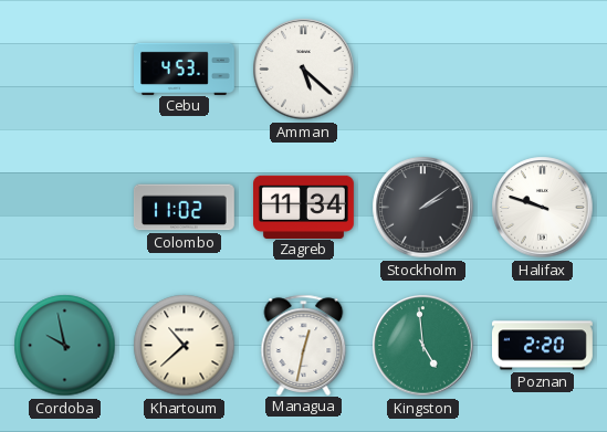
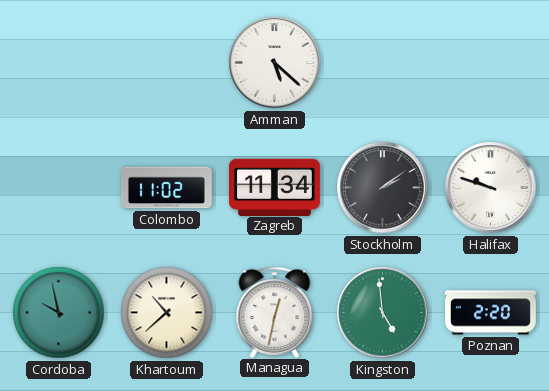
Cebu: 4:53 -> none (185, 69)
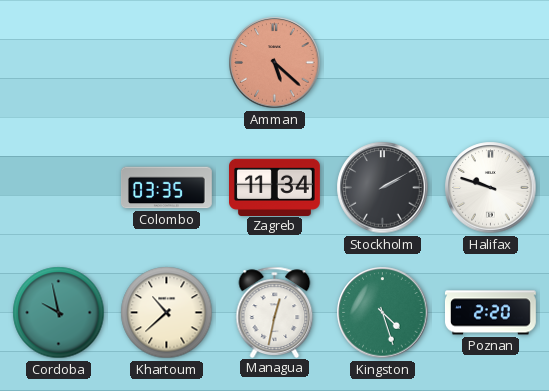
Amman dial: white -> salmon (275, 63)
Colombo: 11:02 -> 03:35 (167, 188)
Stockholm: 2:09 -> 2:10 (383, 188)
Kingston: 4:59 -> 4:27 (383, 313)
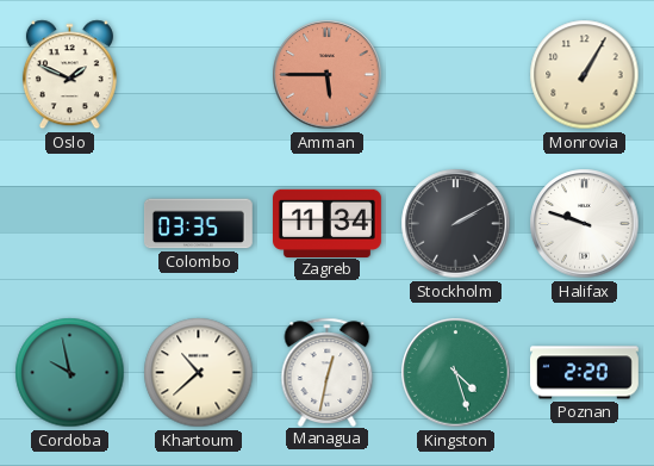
Oslo: none -> 1:49 (69, 75)
Amman: 5:22 -> 5:45 (328, 75)
Monrovia: none -> 1:05 (585, 75)
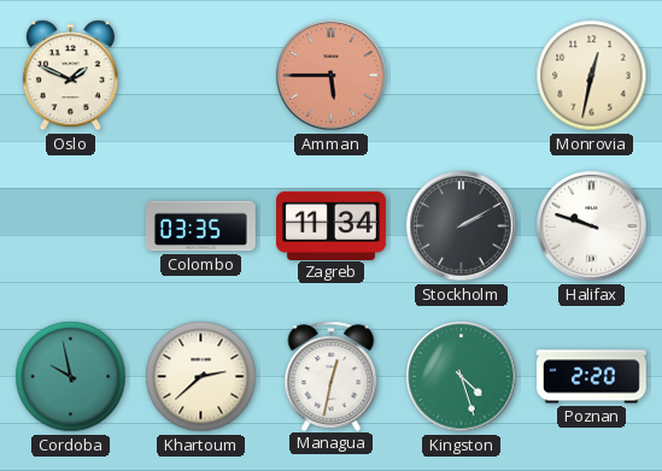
Monrovia: 1:05 -> 12:32 (592, 76)
Khartoum: 10:38 -> 2:38 (201, 377)
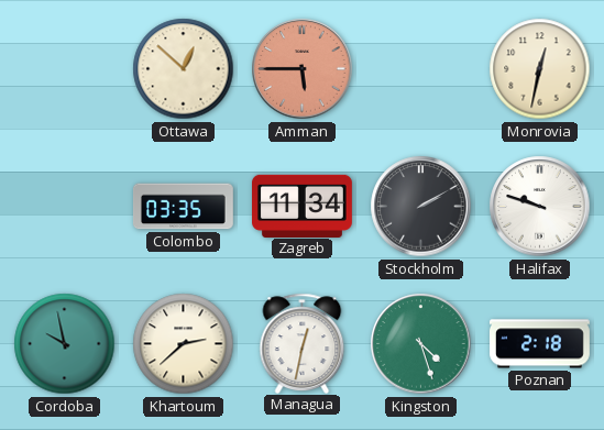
Oslo: 1:49 -> none (70, 76)
Ottawa: none -> 12:52 (184, 69)
Poznan: 2:20 -> 2:18 (540, 344)
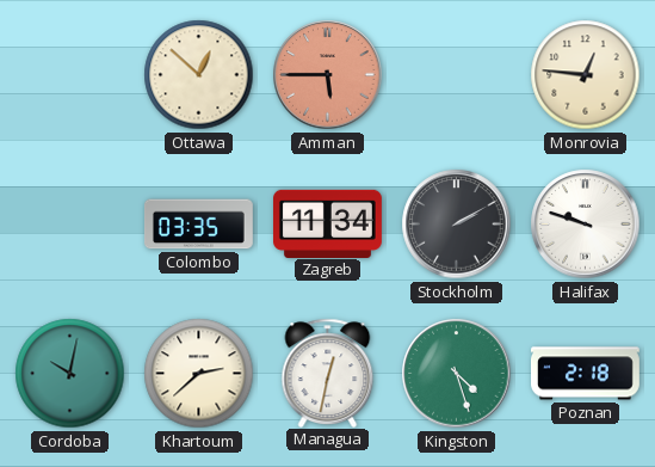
Monrovia: 12:32 -> 12:46 (586, 75)
Cordoba: 9:58 -> 10:02 (70, 374)
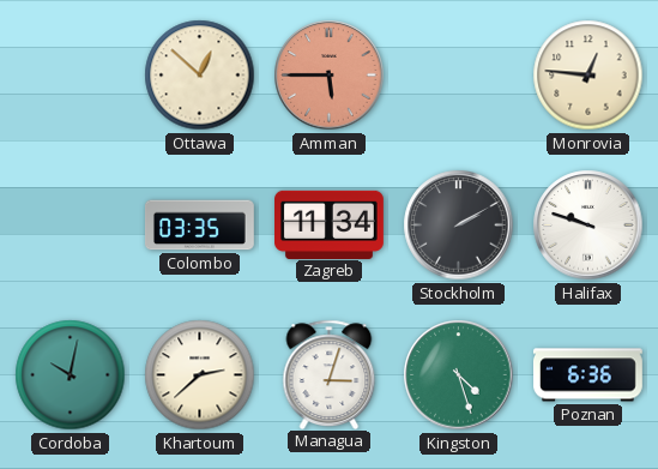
Managua: 12:32 -> 3:03 (330, 374)
Poznan: 2:18 -> 6:36 (588, 375)
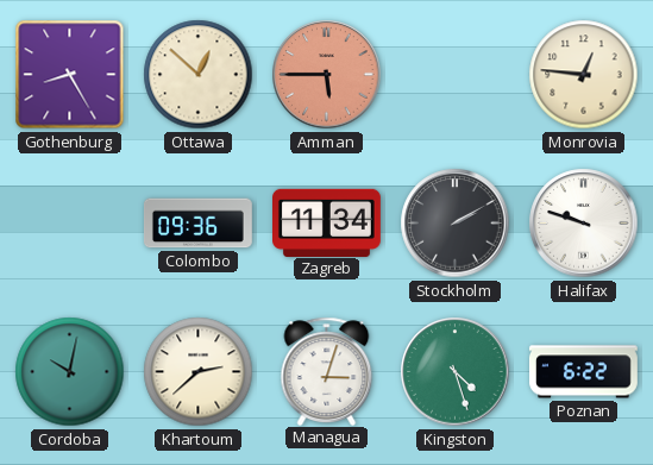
Gothenburg: none -> 8:25 (70, 75)
Colombo: 03:35 -> 09:36 (199, 224)
Poznan: 6:36 -> 6:22 (584, 372)
